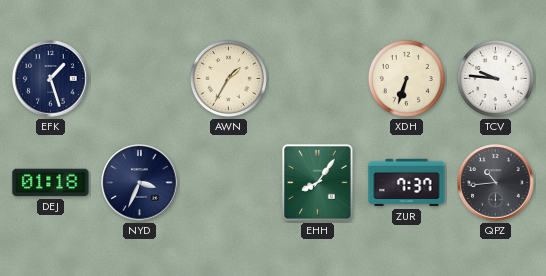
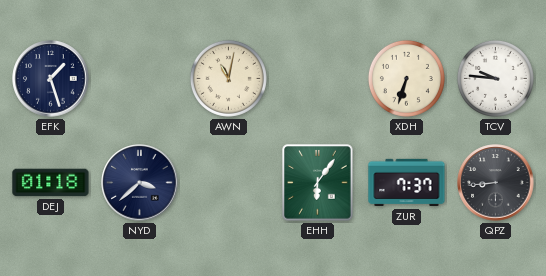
AWN: 1:35 -> 11:02 (228, 78)
NYD: 3:34 -> 3:38 (140, 183)
EHH: 8:06 -> 6:06 (318, 183)
QPZ: 10:44 -> 8:44 (496, 183)
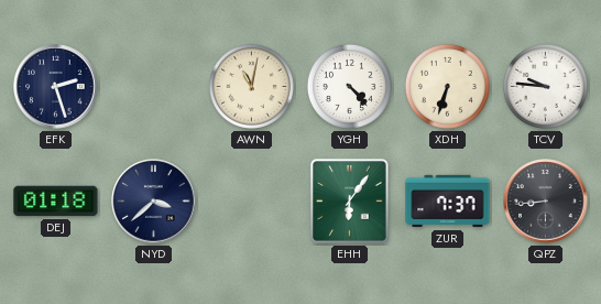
EFK: 1:27 -> 2:27 (56, 87)
YGH: none -> 4:23 (349, 86)
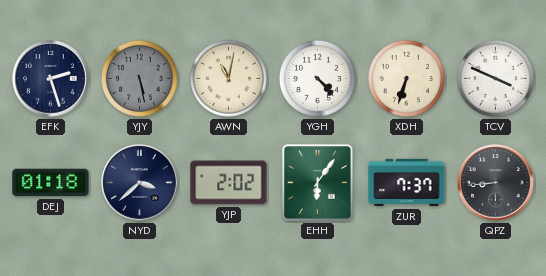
YJY: none -> 5:28 (139, 78)
TCV: 9:46 -> 3:49 (495, 78)
YJP: none -> 2:02 (229, 183)
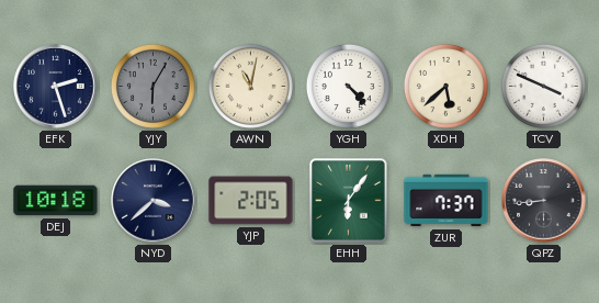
YJY: 5:28 -> 6:05 (152, 86)
XDH: 6:33 -> 5:38 (445, 86)
DEJ: 01:18 -> 10:18 (56, 201)
YJP: 2:02 -> 2:05 (251, 201)
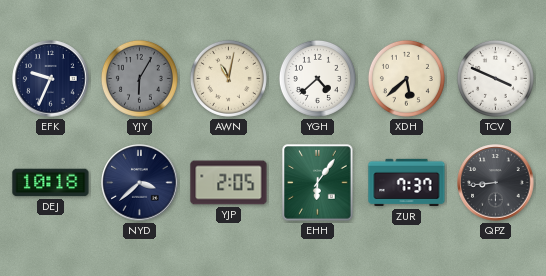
EFK: 2:27 -> 9:34 (51, 79)
YGH: 4:23 -> 4:38 (317, 78)
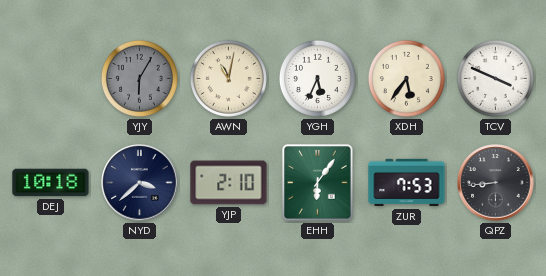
EFK: 9:34 -> none (51, 79)
YGH: 4:38 -> 5:34 (317, 78)
XDH: 5:38 -> 5:36 (406, 78)
YJP: 2:05 -> 2:10 (229, 183)
ZUR: 7:37 -> 7:53 (407, 183)
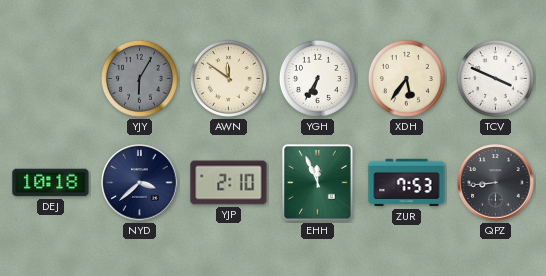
AWN: 11:02 -> 11:51 (228, 78)
YGH: 5:34 -> 6:35 (317, 78)
EHH: 6:06 -> 11:56 (318, 183)
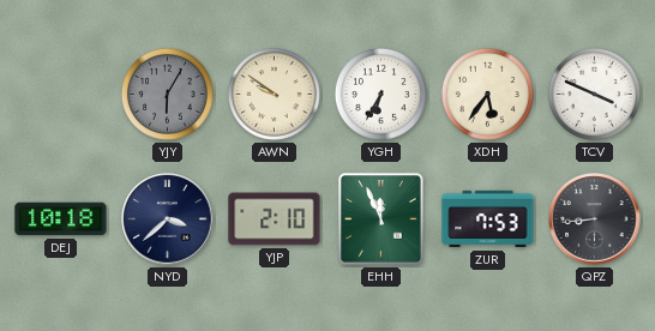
AWN: 11:51 -> 9:51 (274, 94)
